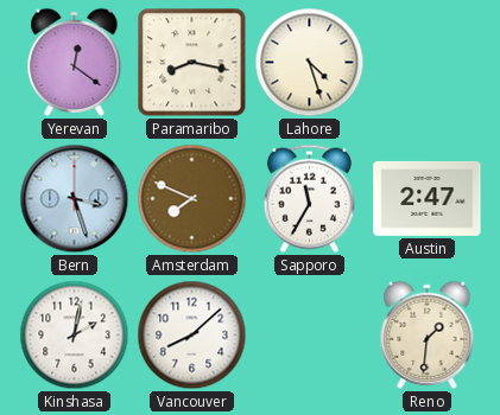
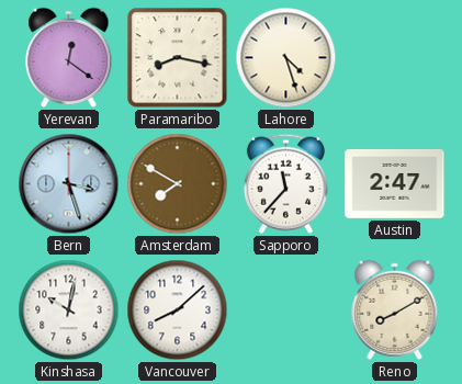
Amsterdam: 7:49 -> 7:50 (178, 184)
Sapporo: 11:35 -> 11:37 (285, 183)
Kinshasa: 2:02 -> 10:02 (69, 310)
Reno: 1:31 -> 8:10 (395, 309)
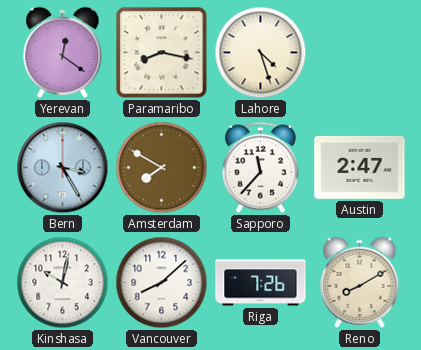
Bern: 3:27 -> 3:25 (63, 168)
Riga: none -> 7:26 (261, 283)
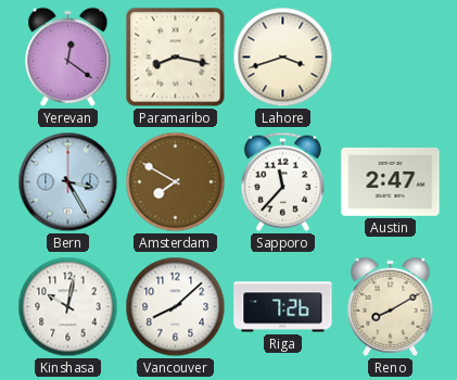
Lahore: 4:27 -> 3:42 (283, 58)
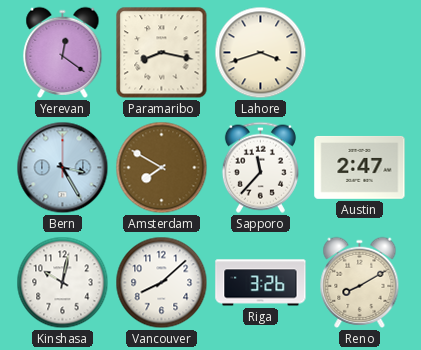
Riga: 7:26 -> 3:26 (261, 283)
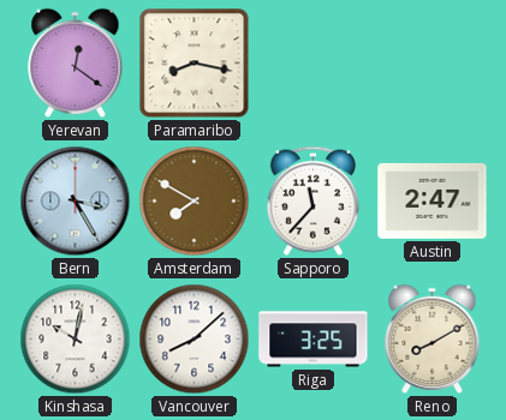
Lahore: 3:42 -> none (261, 53)
Riga: 3:26 -> 3:25 (314, 340)
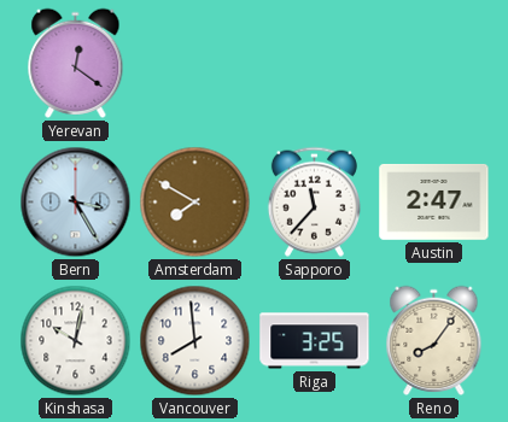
Paramaribo: 8:17 -> none (195, 64)
Vancouver: 8:08 -> 7:59 (195, 341)
Reno: 8:10 -> 8:06 (434, 340)
